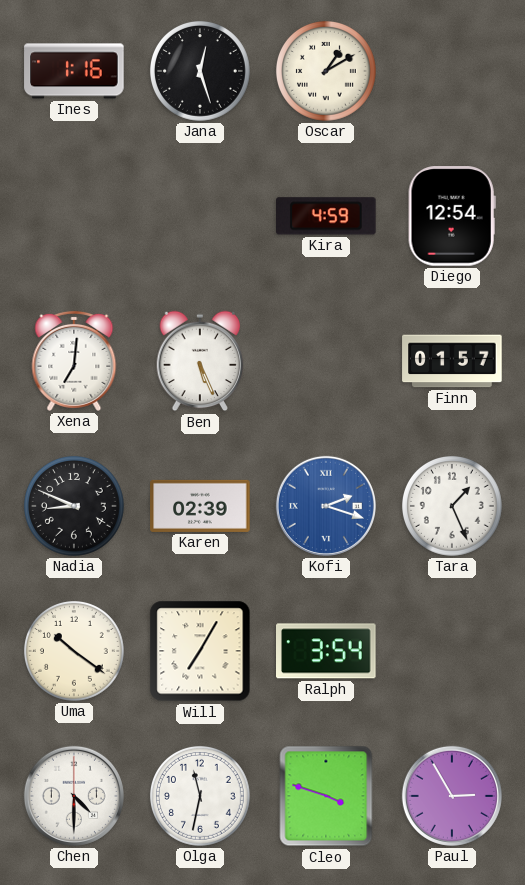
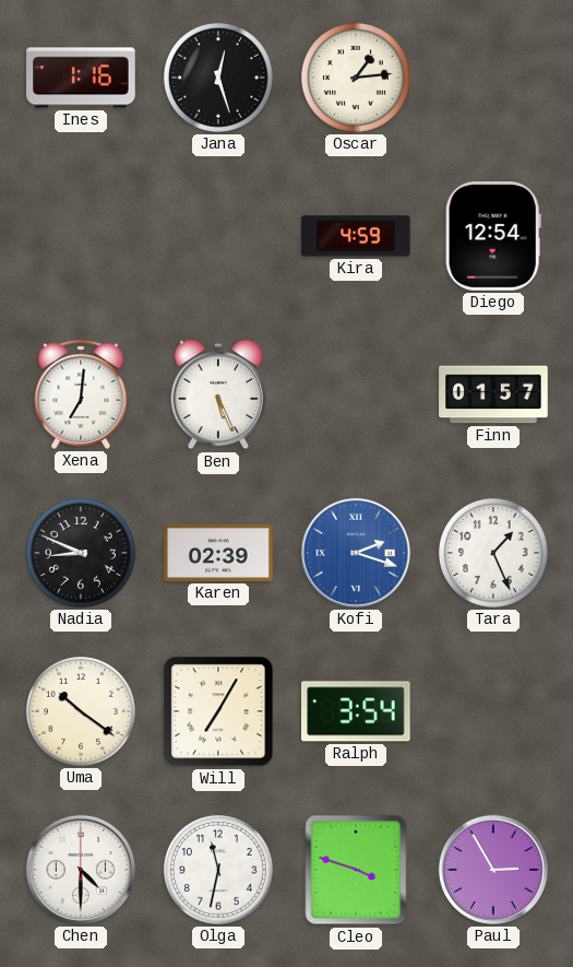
Oscar: 1:10 -> 1:14 (356, 78)
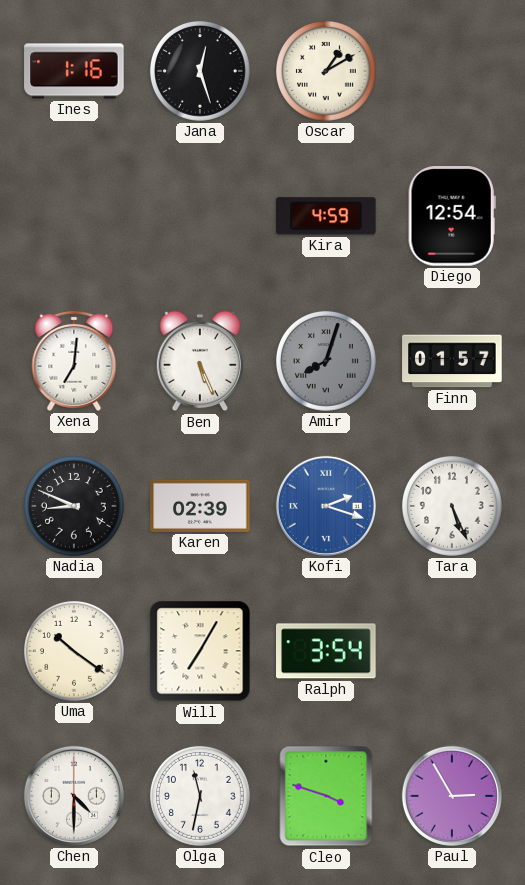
Oscar: 1:14 -> 1:10 (326, 71)
Amir: none -> 8:03 (326, 361)
Tara: 1:26 -> 5:26 (452, 506)
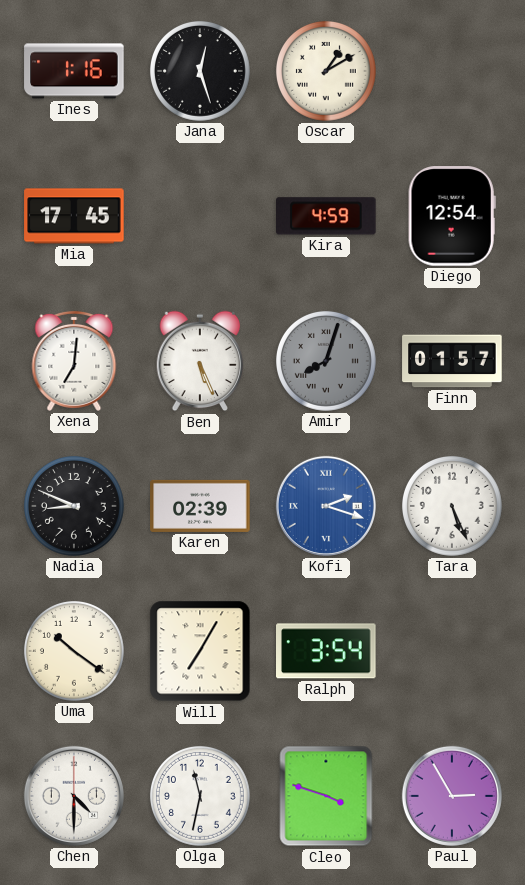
Mia: none -> 17:45 (74, 216)
